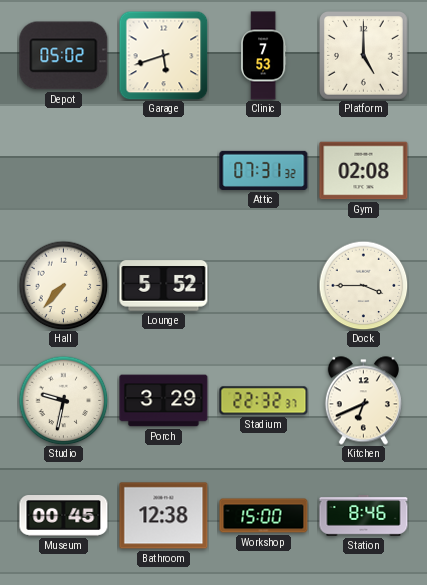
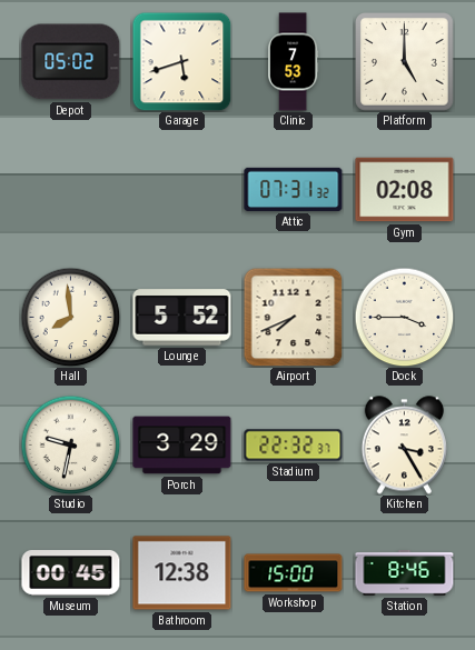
Hall: 7:37 -> 7:59 (70, 317)
Airport: none -> 7:41 (293, 317)
Kitchen: 6:41 -> 3:25 (404, 446)
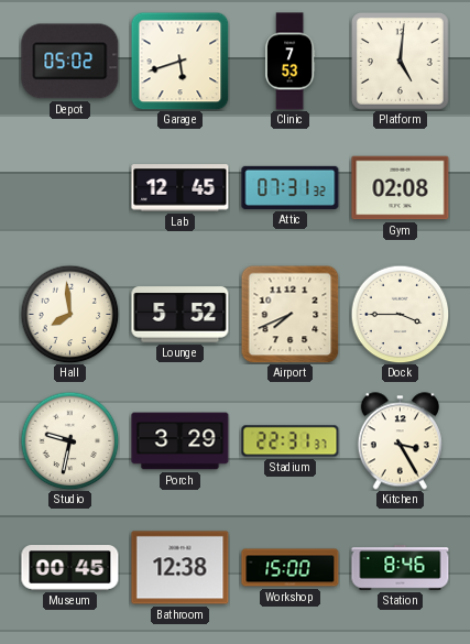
Platform: 5:00 -> 5:01 (401, 62)
Lab: none -> 12:45 (181, 188)
Stadium: 22:32 -> 22:31 (291, 441)
